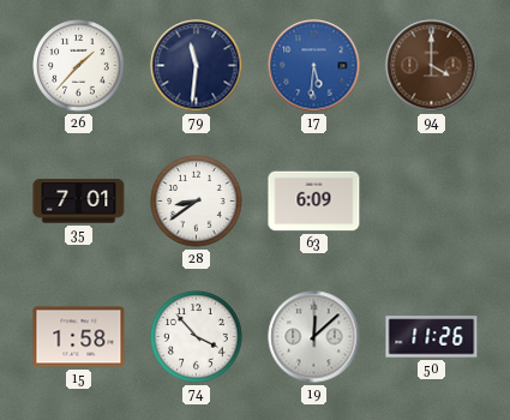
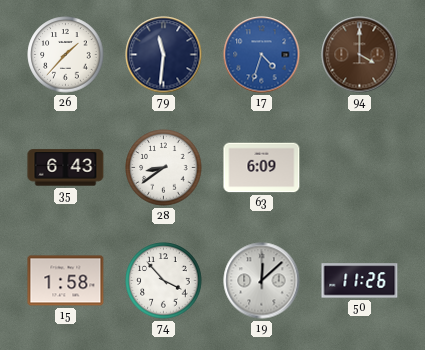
17: 5:31 -> 4:33 (262, 55)
35: 7:01 -> 6:43 (66, 168)
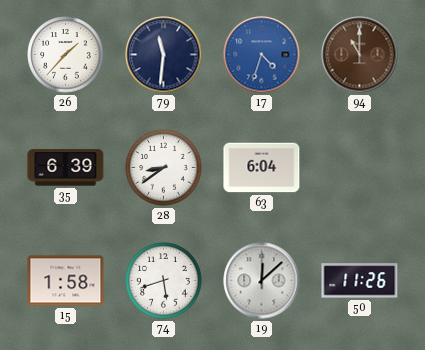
94: 4:00 -> 11:00 (360, 55)
35: 6:43 -> 6:39 (66, 168)
63: 6:09 -> 6:04 (262, 168)
74: 3:53 -> 5:42 (164, 281)
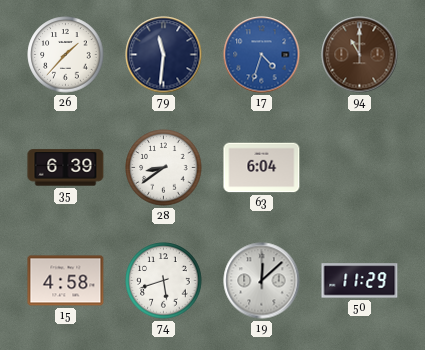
15: 1:58 -> 4:58 (66, 281)
50: 11:26 -> 11:29 (360, 281)
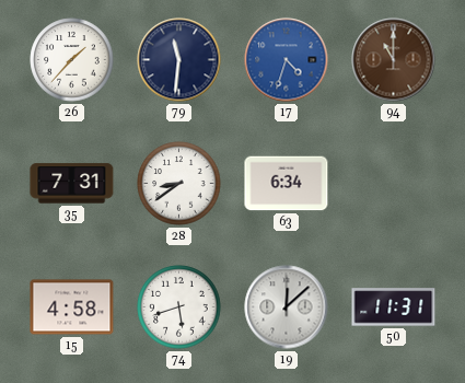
35: 6:39 -> 7:31 (72, 184)
63: 6:04 -> 6:34 (287, 184)
50: 11:29 -> 11:31 (394, 307)
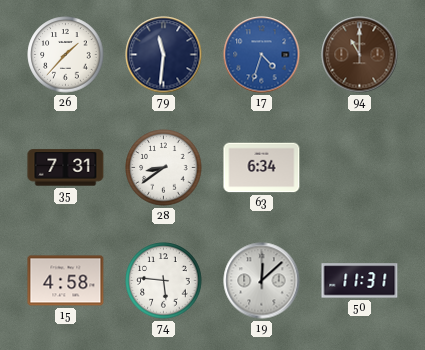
74: 5:42 -> 5:46 (164, 281)
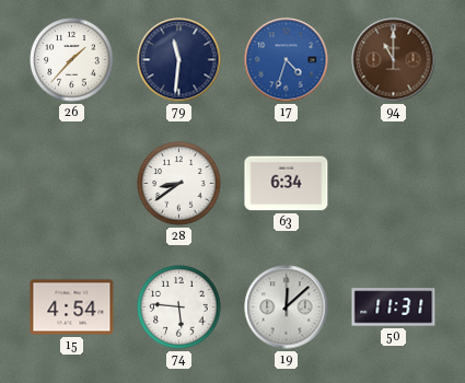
35: 7:31 -> none (66, 168)
15: 4:58 -> 4:54 (72, 307)
